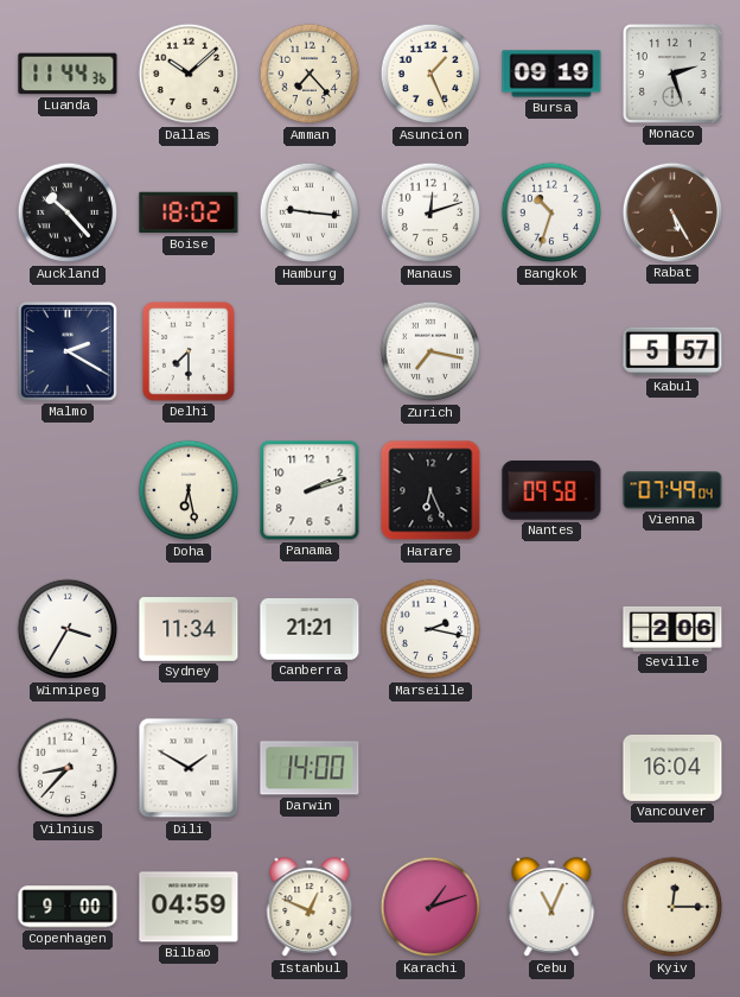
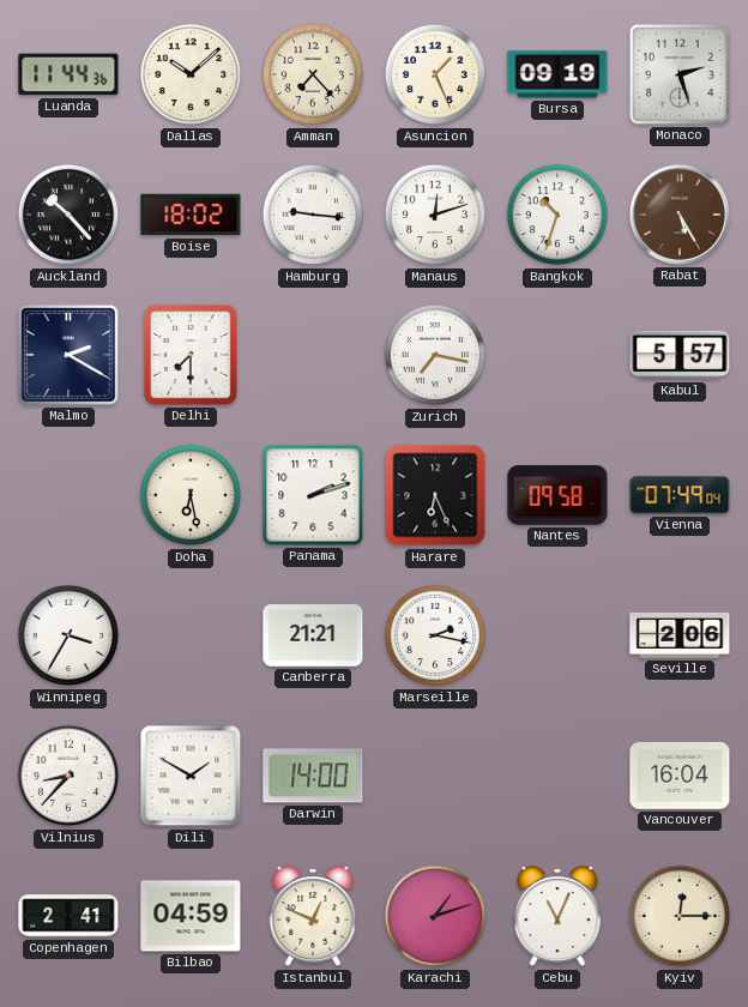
Sydney: 11:34 -> none (189, 630)
Copenhagen: 9:00 -> 2:41 (68, 916)
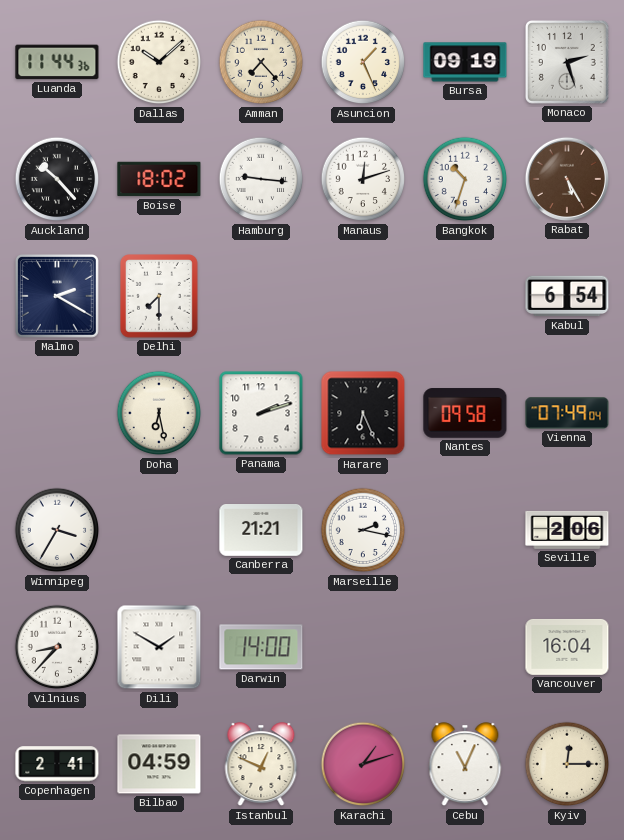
Zurich: 7:17 -> none (435, 355)
Kabul: 5:57 -> 6:54 (567, 296)
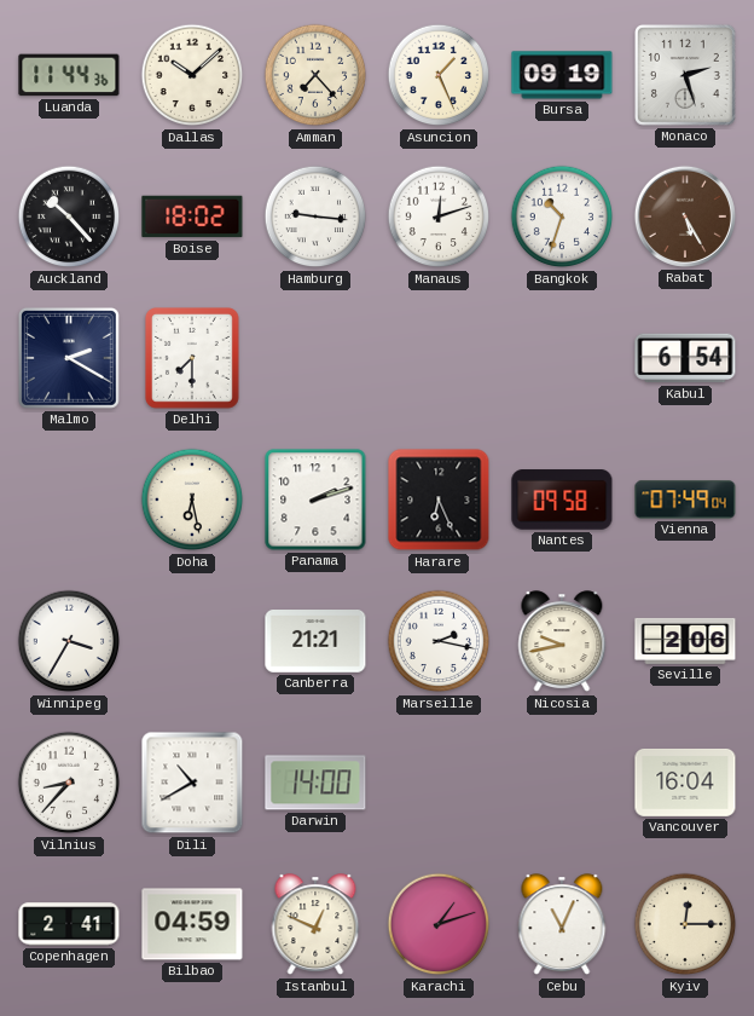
Nicosia: none -> 9:43 (562, 642)
Dili: 1:50 -> 10:40 (192, 783)
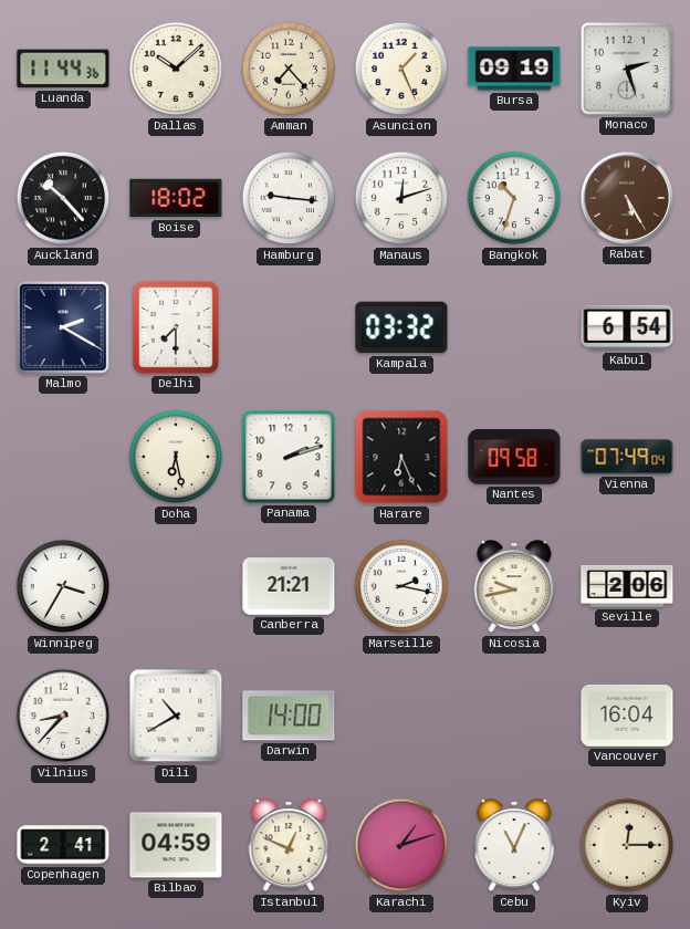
Kampala: none -> 03:32 (401, 327)
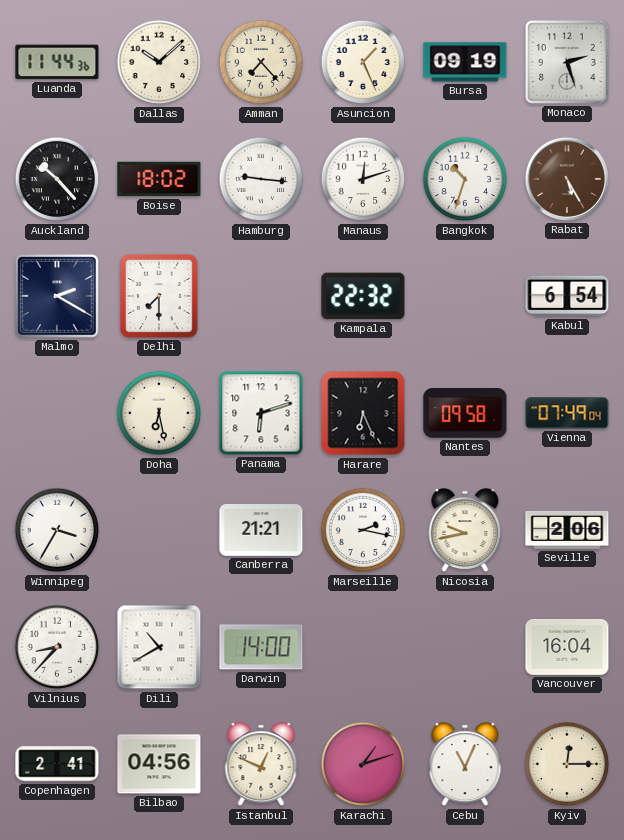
Kampala: 03:32 -> 22:32 (363, 296)
Panama: 2:12 -> 6:12 (261, 413)
Bilbao: 04:59 -> 04:56 (159, 764)
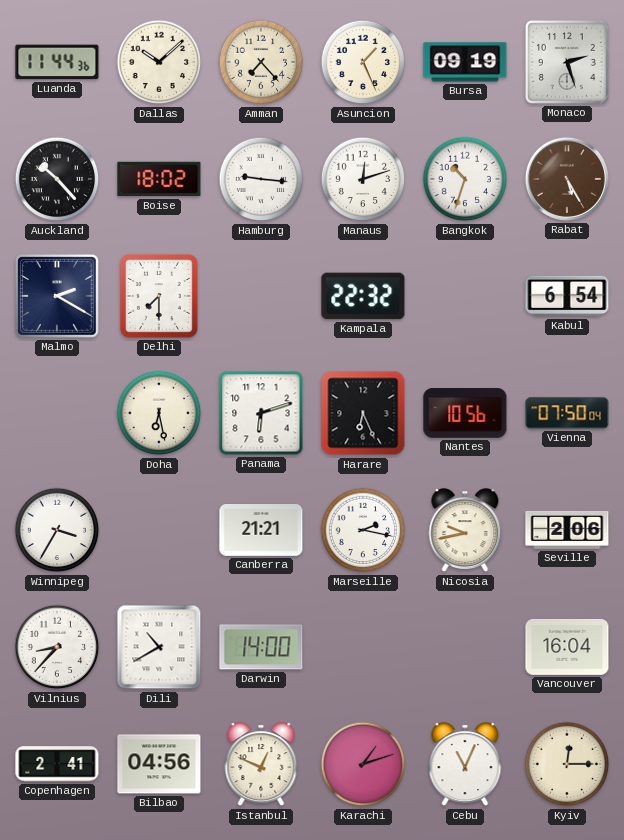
Nantes: 09:58 -> 10:56 (465, 413)
Vienna: 07:49 -> 07:50 (567, 413)
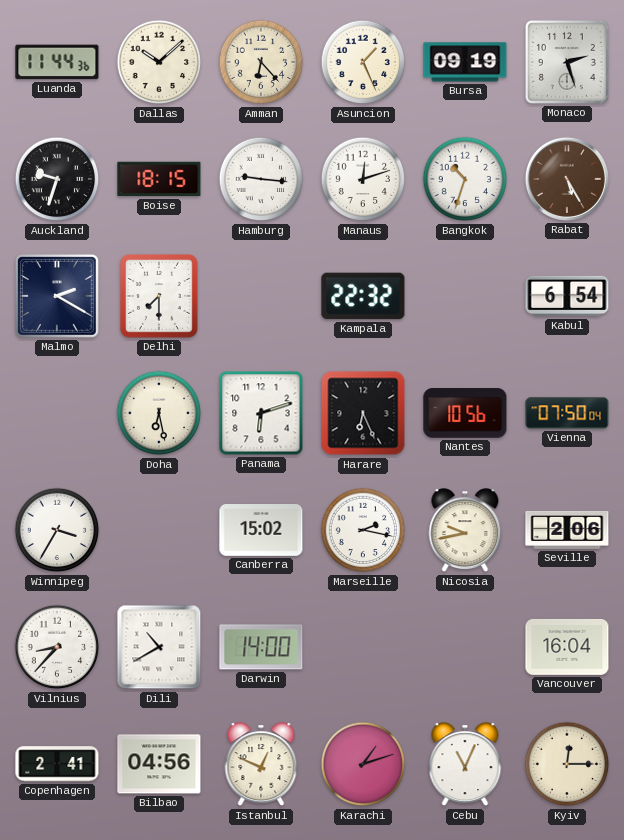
Amman: 7:23 -> 6:23 (261, 62)
Auckland: 10:23 -> 9:33 (57, 179)
Boise: 18:02 -> 18:15 (159, 179)
Canberra: 21:21 -> 15:02 (261, 531)
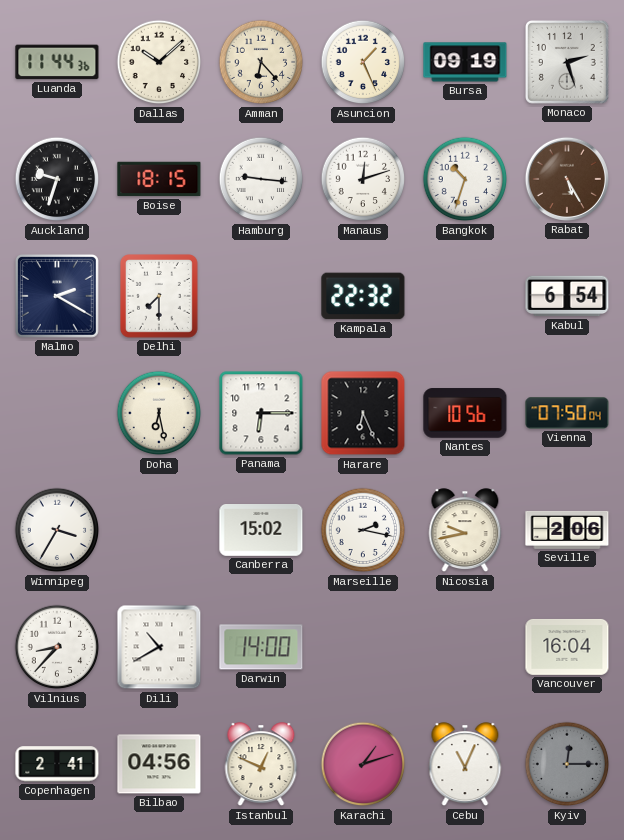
Panama: 6:12 -> 6:15 (261, 413)
Kyiv dial: cream -> grey (567, 764)
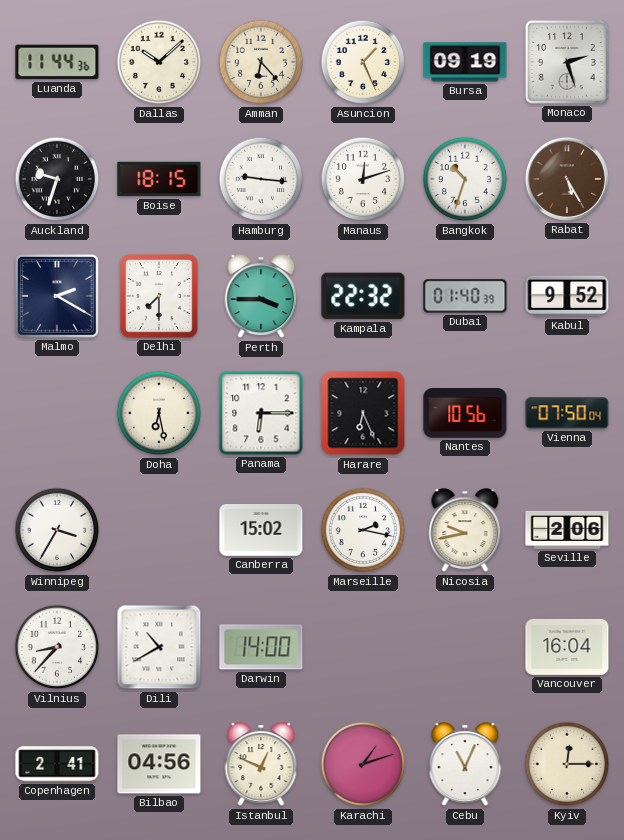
Perth: none -> 3:45 (261, 297)
Dubai: none -> 01:40 (465, 296)
Kabul: 6:54 -> 9:52 (567, 296)
Kyiv dial: grey -> cream (567, 764)
